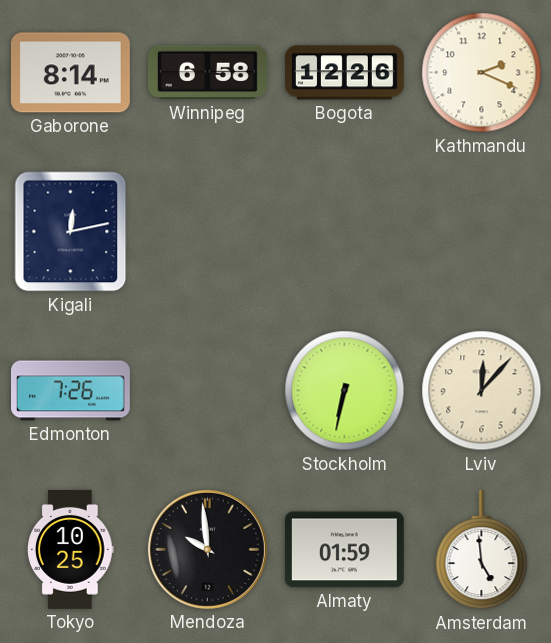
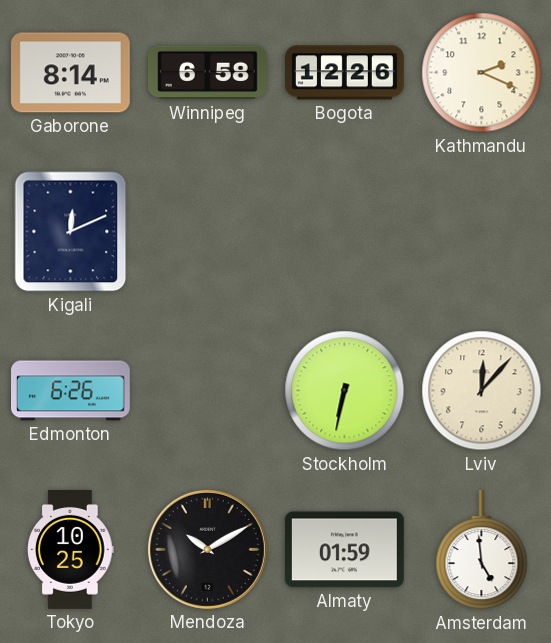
Kigali: 12:13 -> 12:11 (71, 232)
Edmonton: 7:26 -> 6:26 (71, 391)
Mendoza: 9:59 -> 10:10 (207, 549)
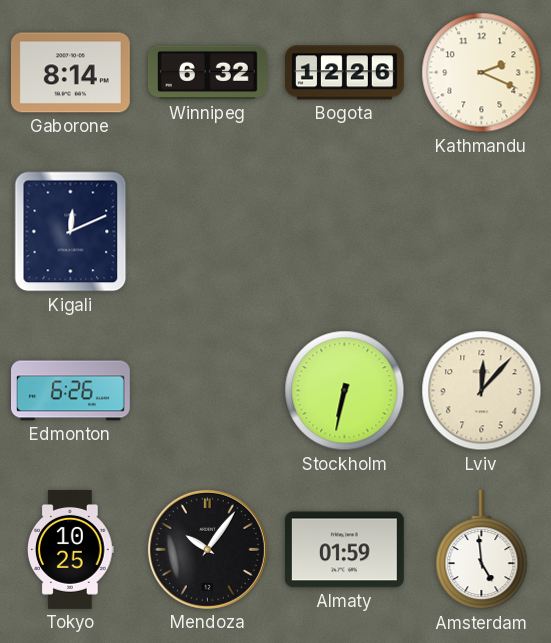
Winnipeg: 6:58 -> 6:32 (207, 73)
Mendoza: 10:10 -> 10:06 (207, 549)
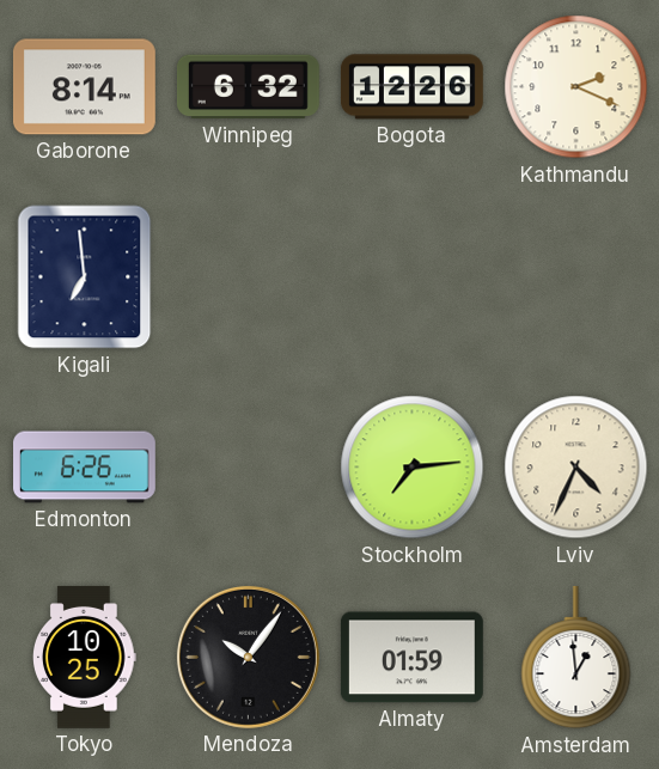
Kigali: 12:11 -> 6:59 (85, 277)
Stockholm: 6:32 -> 7:14 (413, 468)
Lviv: 12:07 -> 4:34 (576, 468)
Amsterdam: 4:59 -> 12:59 (576, 658)
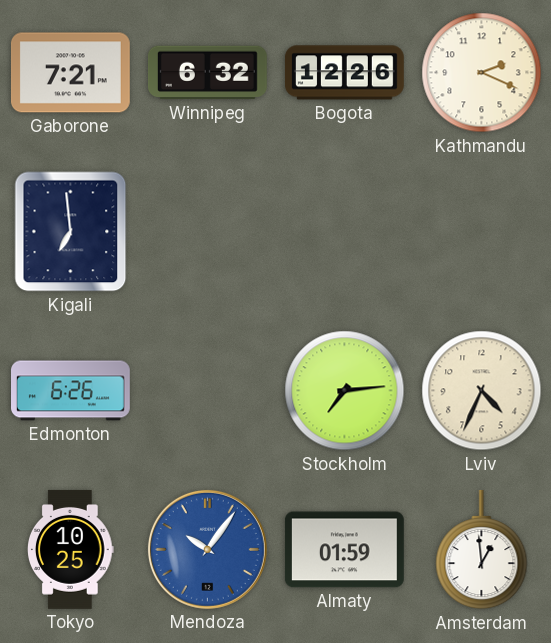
Gaborone: 8:14 -> 7:21 (70, 73)
Mendoza dial: black -> blue (207, 549)
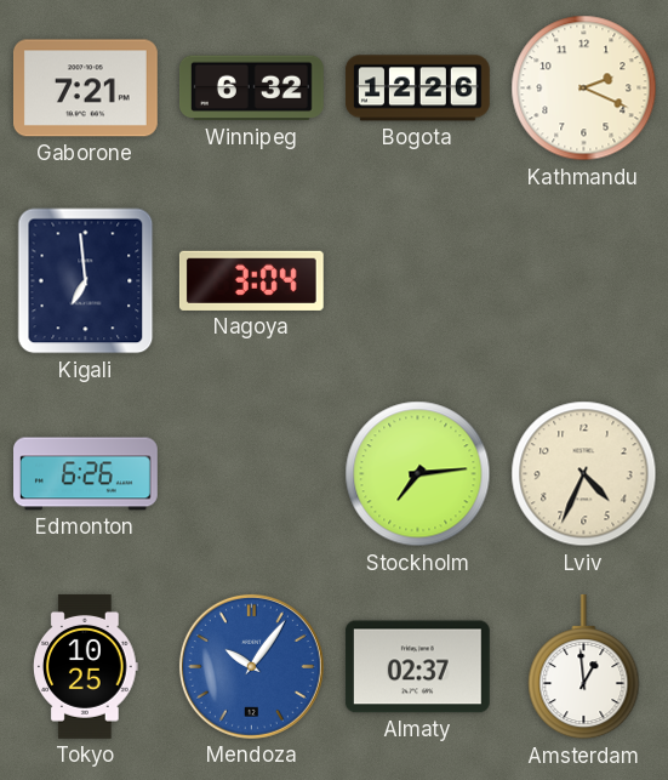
Nagoya: none -> 3:04 (251, 280)
Almaty: 01:59 -> 02:37 (417, 667)
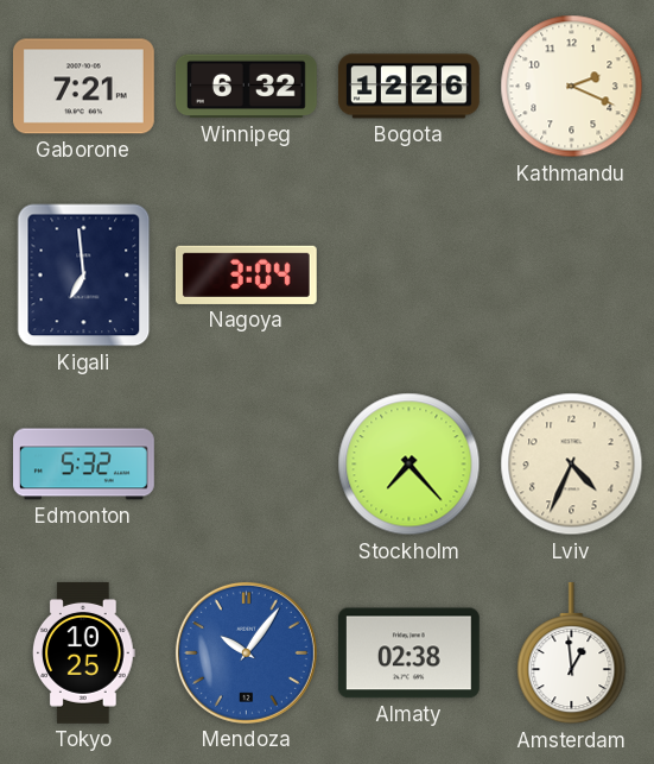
Edmonton: 6:26 -> 5:32 (84, 465)
Stockholm: 7:14 -> 7:23 (409, 465)
Almaty: 02:37 -> 02:38 (408, 653)
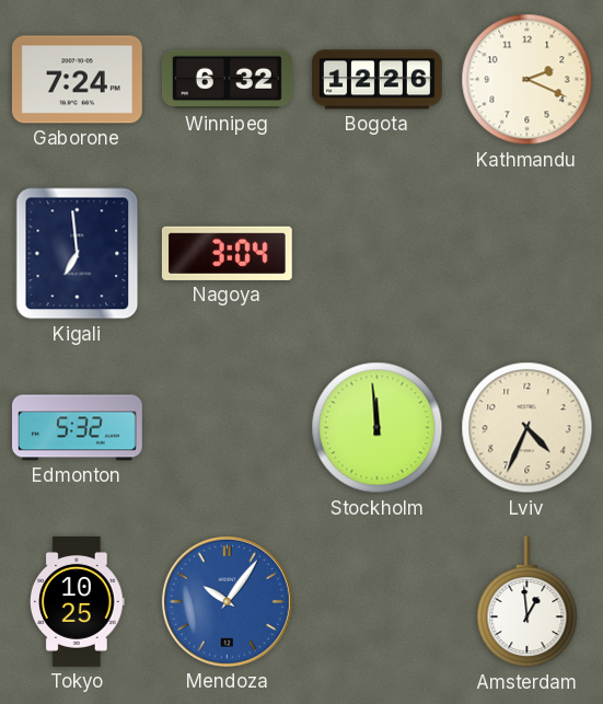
Gaborone: 7:21 -> 7:24 (77, 80)
Stockholm: 7:23 -> 11:59 (378, 428)
Almaty: 02:38 -> none (408, 653)
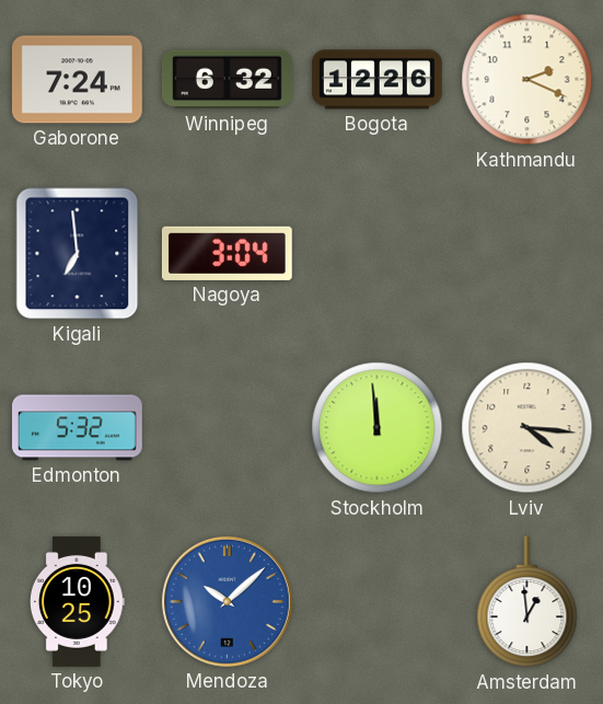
Lviv: 4:34 -> 4:16 (527, 428)
Mendoza: 10:06 -> 10:08 (227, 601)
